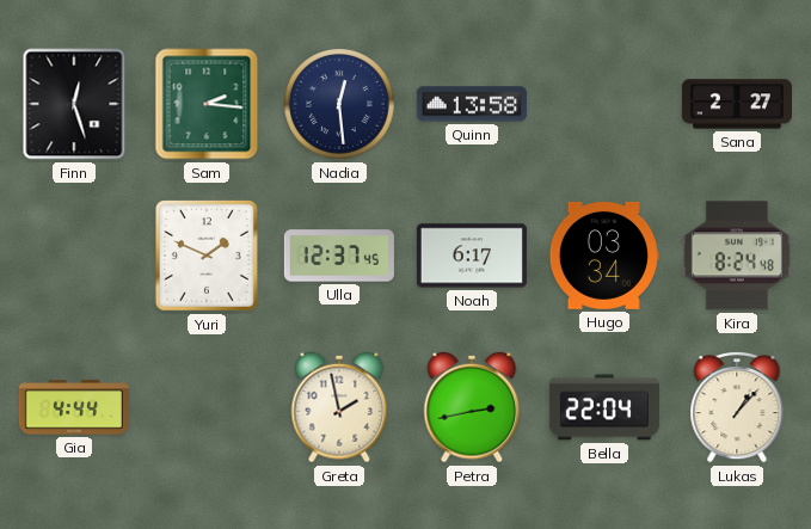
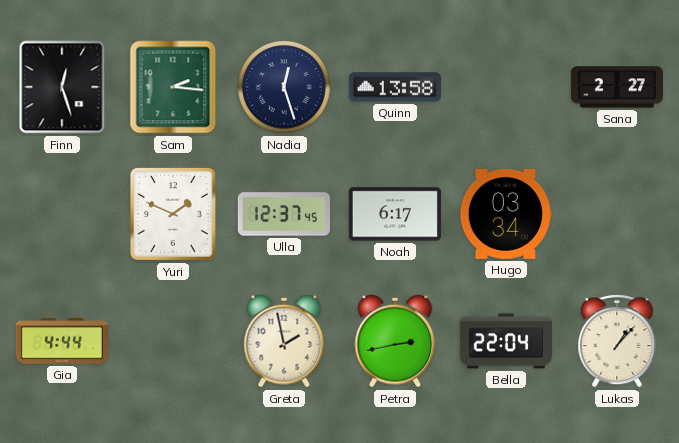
Nadia: 12:29 -> 12:27 (285, 88)
Kira: 8:24 -> none (737, 256)
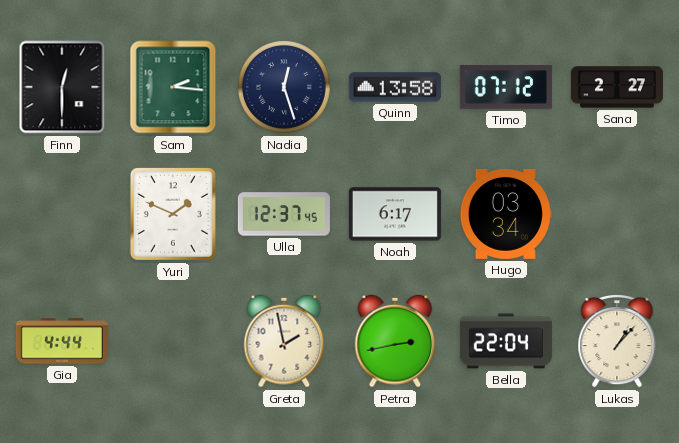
Finn: 12:27 -> 12:30 (62, 87)
Timo: none -> 07:12 (506, 87)
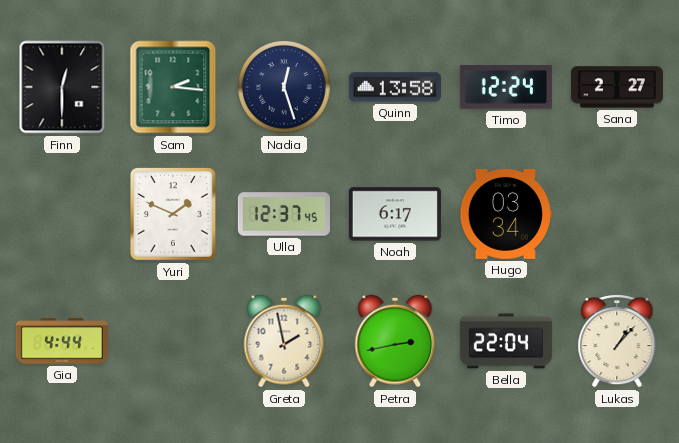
Timo: 07:12 -> 12:24 (506, 87)
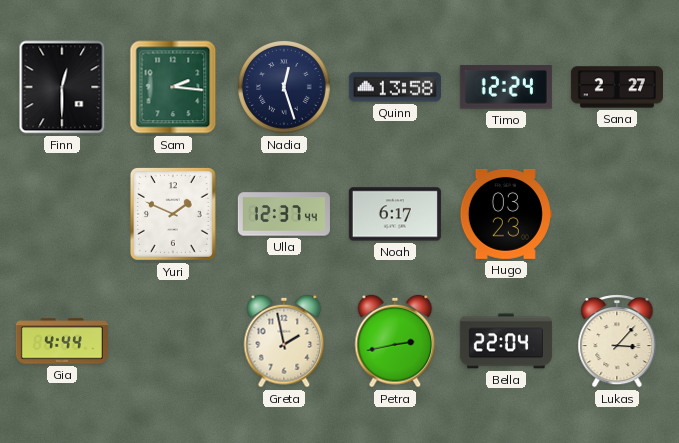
Ulla: 12:37:45 -> 12:37:44 (284, 214)
Hugo: 03:34 -> 03:23 (506, 215)
Lukas: 1:07 -> 3:07 (617, 342)
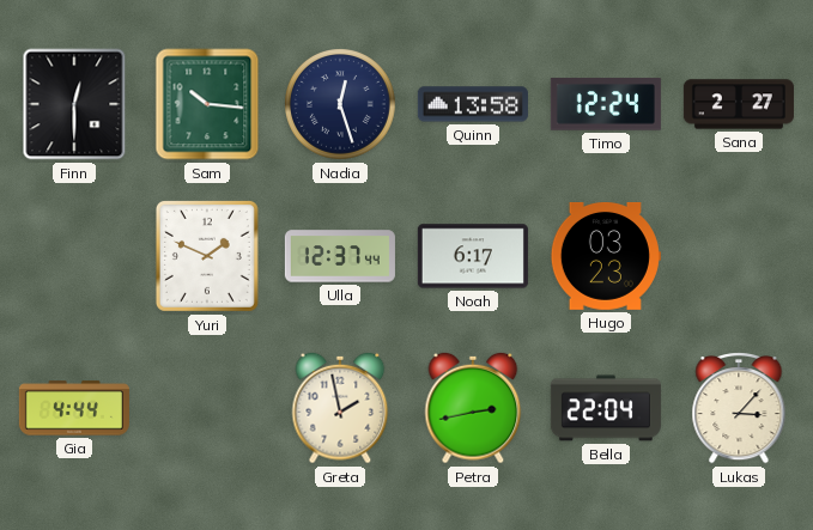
Sam: 2:16 -> 10:16 (207, 104)
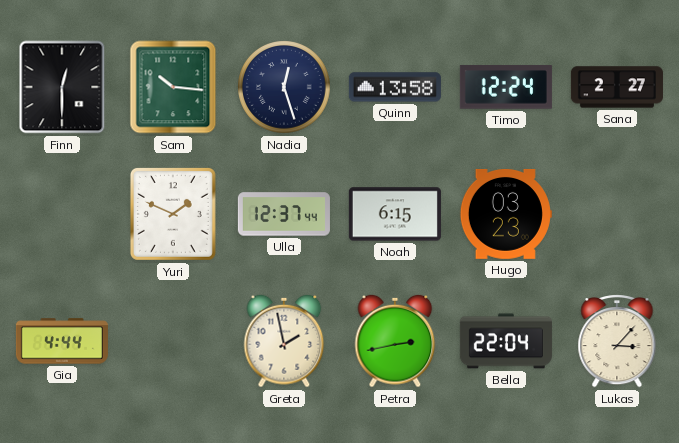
Noah: 6:17 -> 6:15 (395, 214)
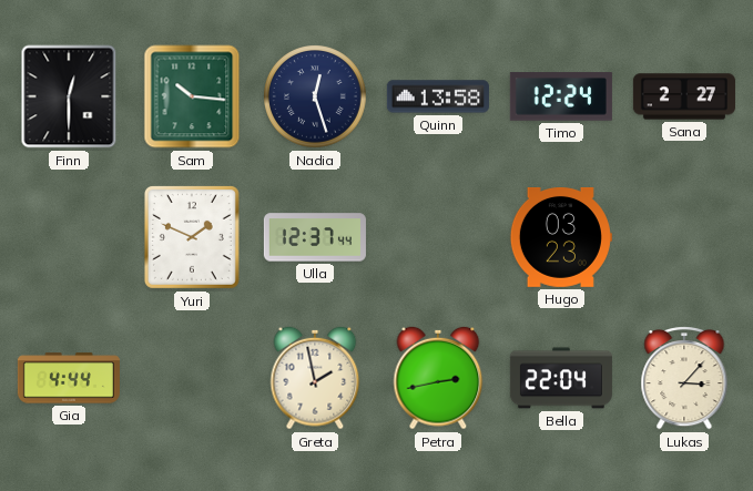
Noah: 6:15 -> none (395, 214)
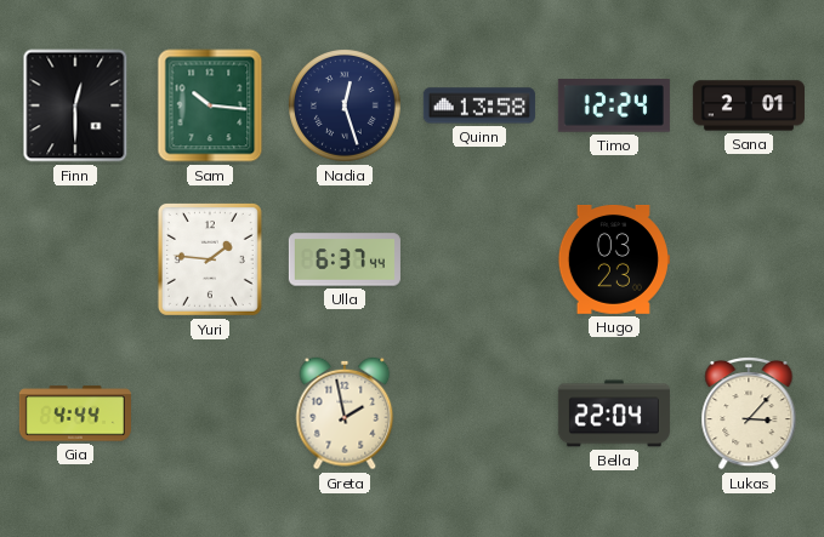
Sana: 2:27 -> 2:01 (749, 105)
Yuri: 1:49 -> 1:46 (210, 259)
Ulla: 12:37 -> 6:37 (345, 259)
Petra: 2:43 -> none (438, 378)
